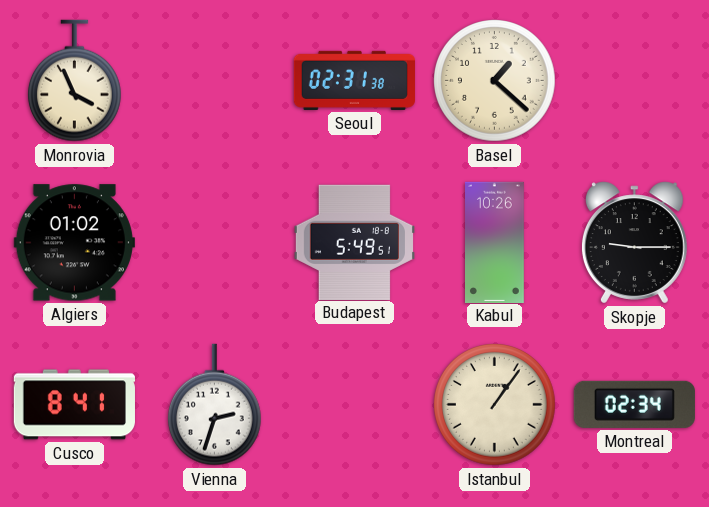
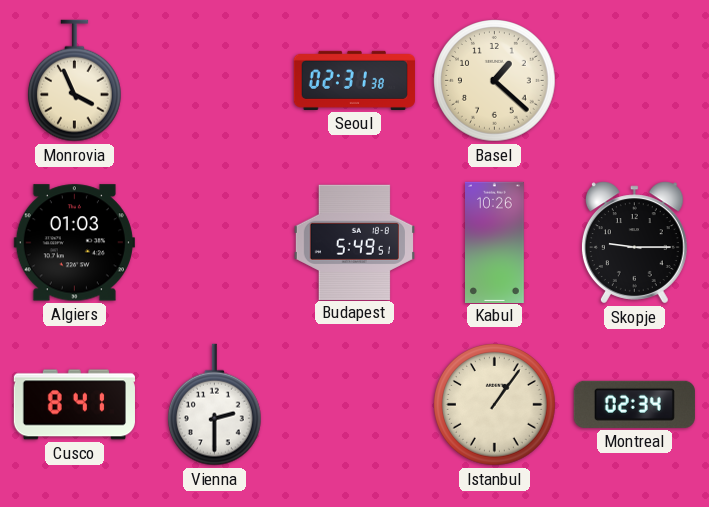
Algiers: 01:02 -> 01:03 (74, 243)
Vienna: 2:33 -> 2:30 (214, 405)
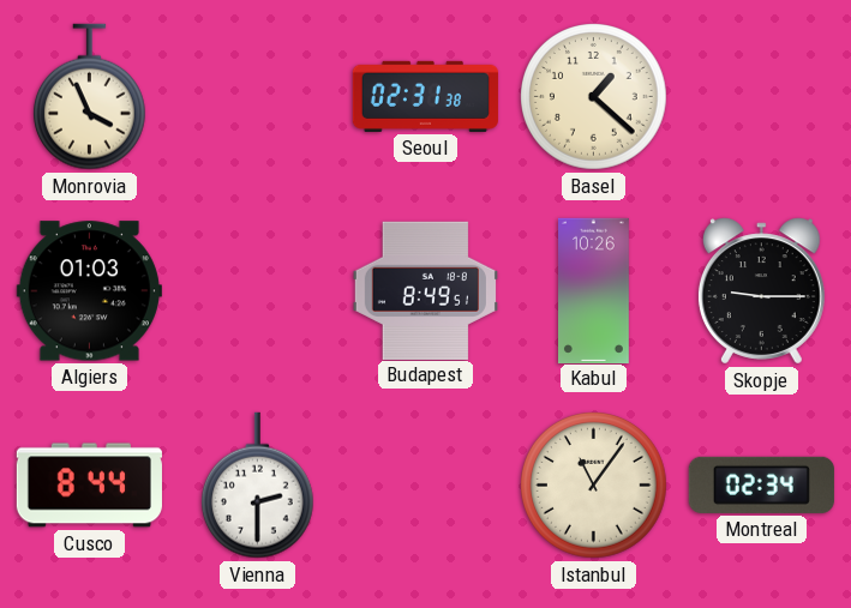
Budapest: 5:49 -> 8:49 (425, 290)
Cusco: 8:41 -> 8:44 (89, 486)
Istanbul: 1:06 -> 11:06 (594, 486)
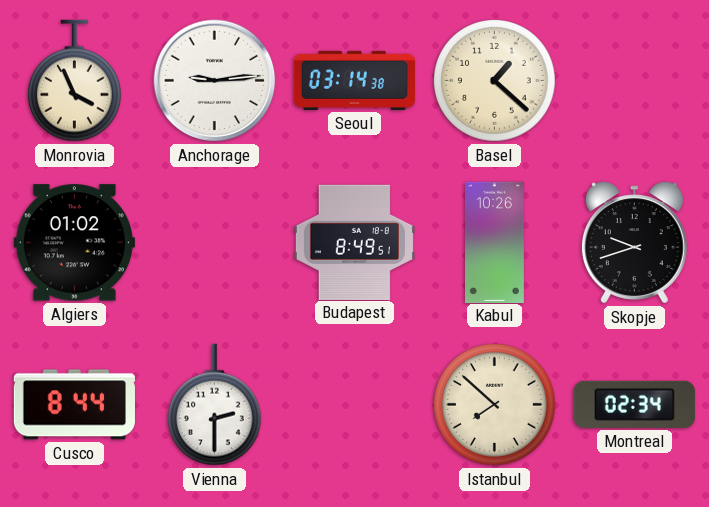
Anchorage: none -> 9:14 (215, 81)
Seoul: 02:31 -> 03:14 (354, 80)
Algiers: 01:03 -> 01:02 (74, 243)
Skopje: 9:15 -> 9:42 (634, 243)
Istanbul: 11:06 -> 7:52 (495, 405)
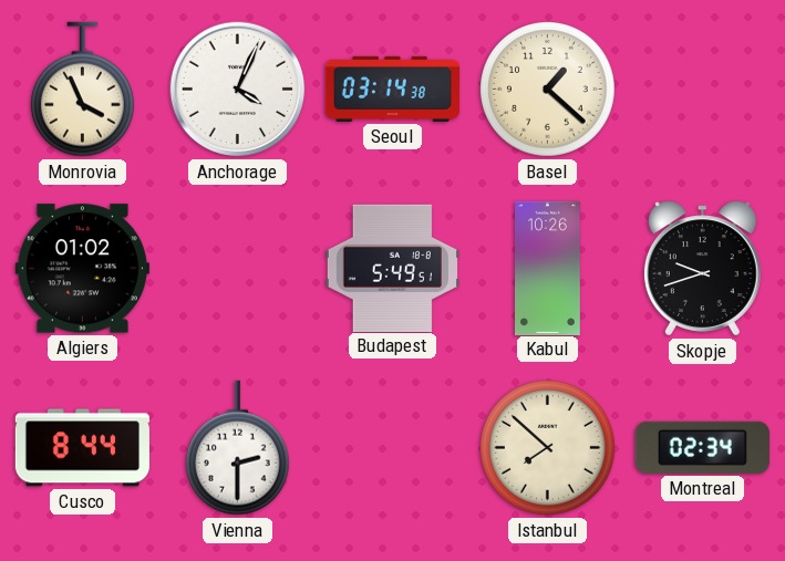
Anchorage: 9:14 -> 4:04 (238, 90)
Budapest: 8:49 -> 5:49 (392, 268)
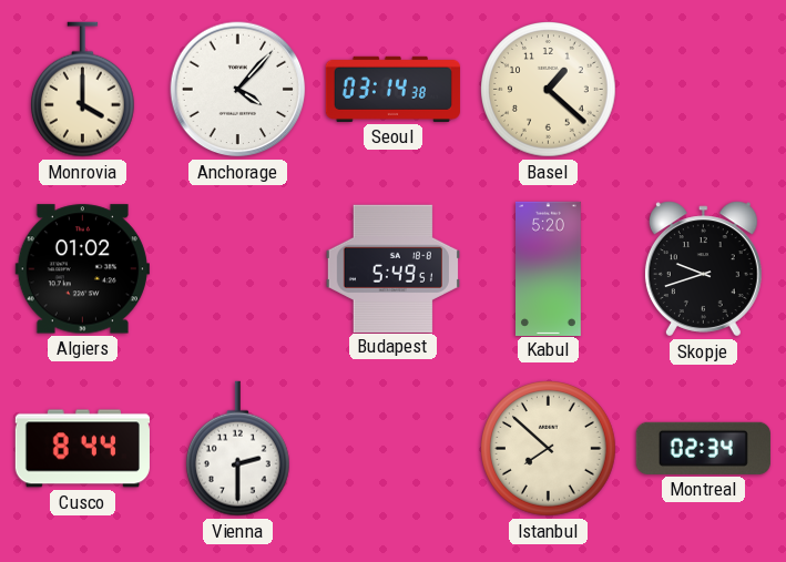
Monrovia: 3:56 -> 4:00 (82, 90)
Anchorage: 4:04 -> 4:07 (238, 90)
Kabul: 10:26 -> 5:20 (549, 268)
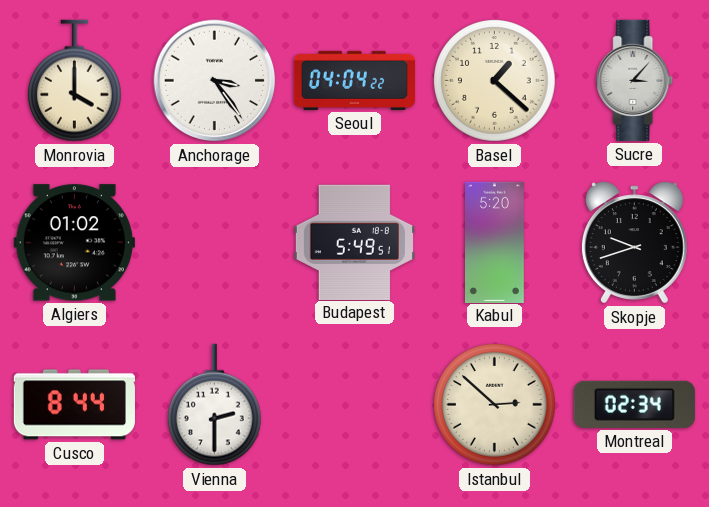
Anchorage: 4:07 -> 3:24 (215, 81)
Seoul: 03:14 -> 04:04 (354, 80)
Sucre: none -> 3:07 (635, 80)
Istanbul: 7:52 -> 2:52 (495, 405)
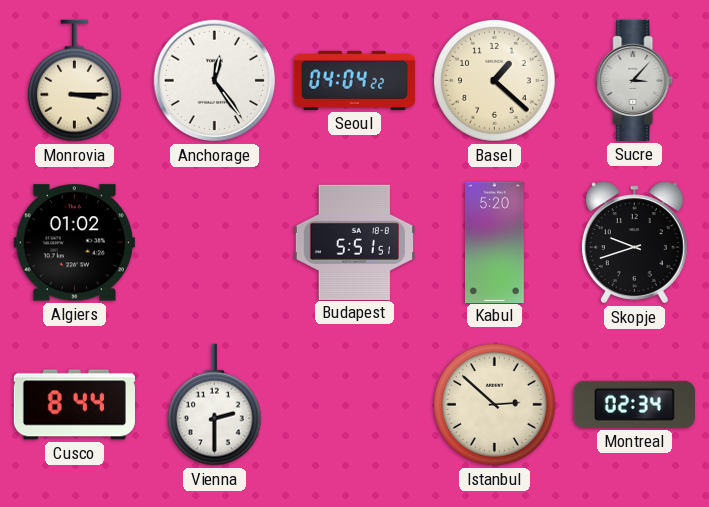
Monrovia: 4:00 -> 3:15 (74, 81)
Anchorage: 3:24 -> 12:24 (215, 81)
Budapest: 5:49 -> 5:51 (354, 242)
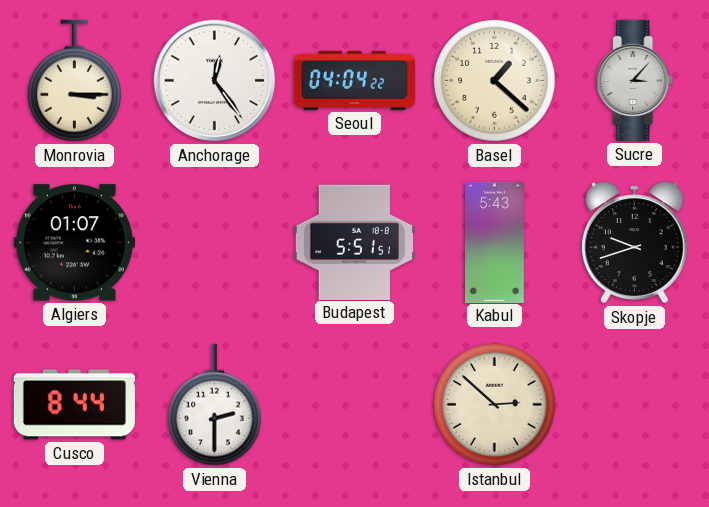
Algiers: 01:02 -> 01:07 (74, 243)
Kabul: 5:20 -> 5:43 (495, 242)
Montreal: 02:34 -> none (634, 404)
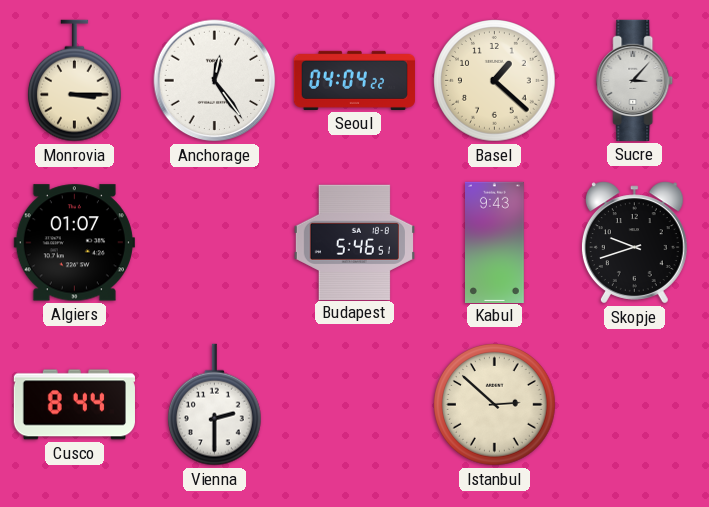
Budapest: 5:51 -> 5:46 (354, 242)
Kabul: 5:43 -> 9:43 (495, 242)
